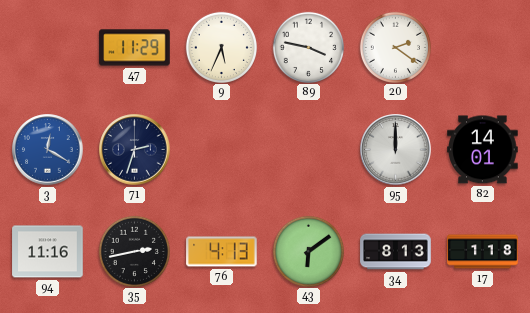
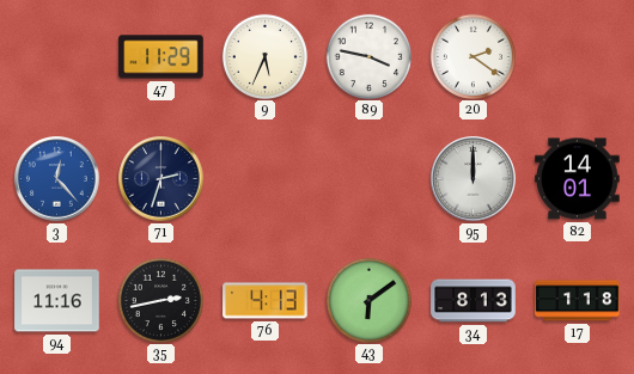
3: 12:20 -> 12:23 (57, 179)
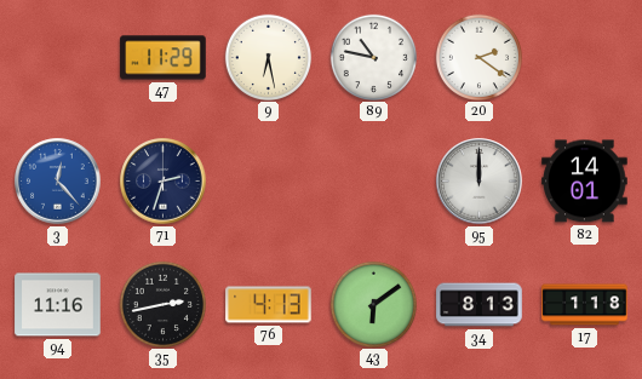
9: 5:34 -> 6:28 (268, 57)
89: 3:47 -> 10:47 (373, 57)
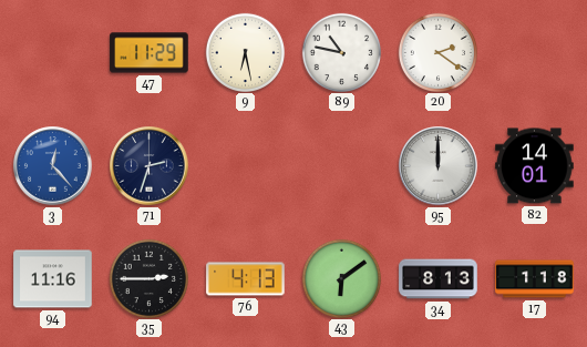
35: 2:43 -> 2:45 (148, 278)
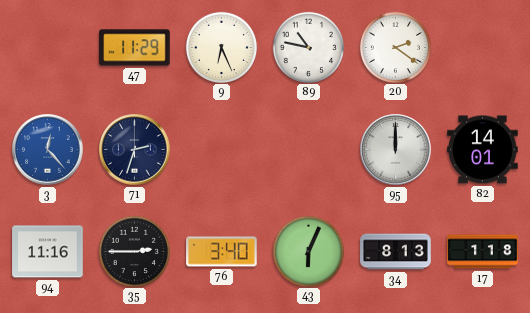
9: 6:28 -> 6:26 (221, 47)
76: 4:13 -> 3:40 (222, 252)
43: 6:09 -> 6:04 (308, 251)
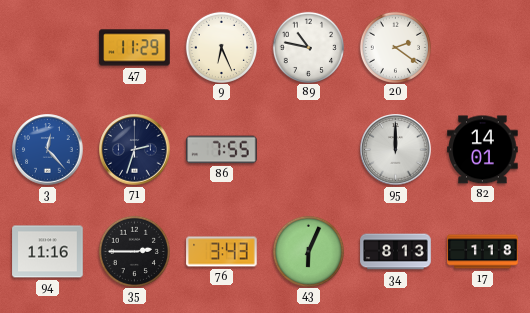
86: none -> 7:55 (222, 150)
76: 3:40 -> 3:43 (222, 252)
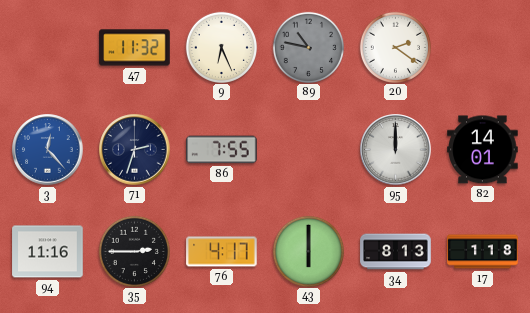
47: 11:29 -> 11:32 (135, 48)
89 dial: white -> grey (308, 47)
76: 3:43 -> 4:17 (222, 252)
43: 6:04 -> 6:00 (308, 251)
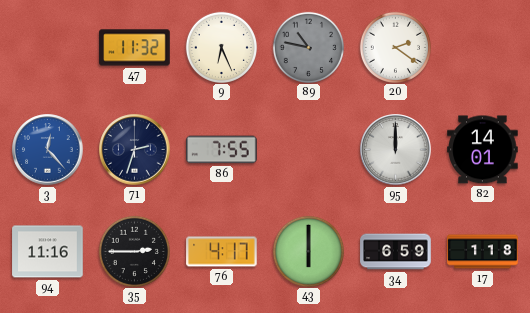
34: 8:13 -> 6:59 (396, 252)
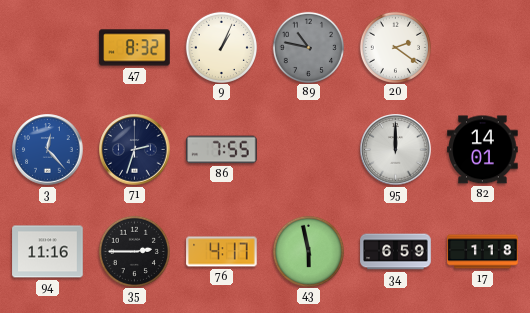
47: 11:32 -> 8:32 (135, 48)
9: 6:26 -> 1:04 (221, 47)
43: 6:00 -> 5:58 (308, 251)
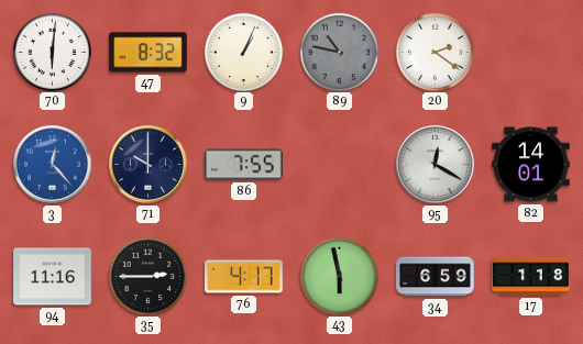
70: none -> 6:01 (52, 52)
71: 2:33 -> 10:00 (148, 165)
95: 12:00 -> 12:20 (436, 165)
